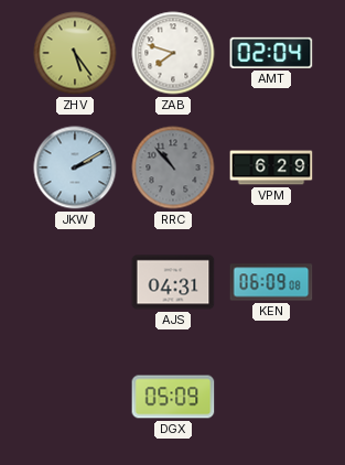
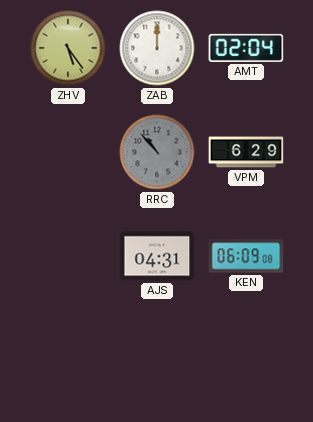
ZAB: 7:48 -> 12:00 (157, 48)
JKW: 2:10 -> none (75, 167)
DGX: 05:09 -> none (173, 397)
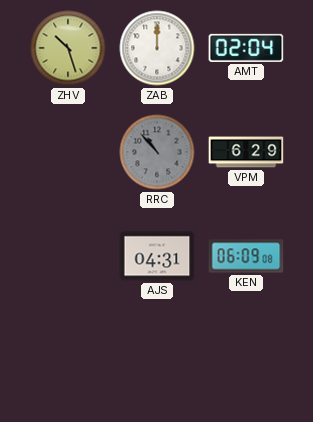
ZHV: 5:24 -> 10:27 (68, 48)
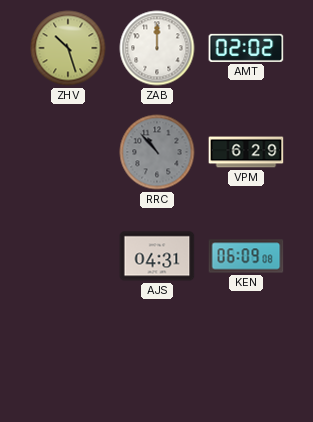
AMT: 02:04 -> 02:02 (246, 48)
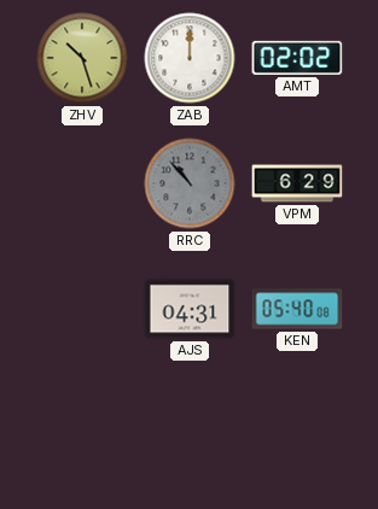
KEN: 06:09 -> 05:40 (297, 309)
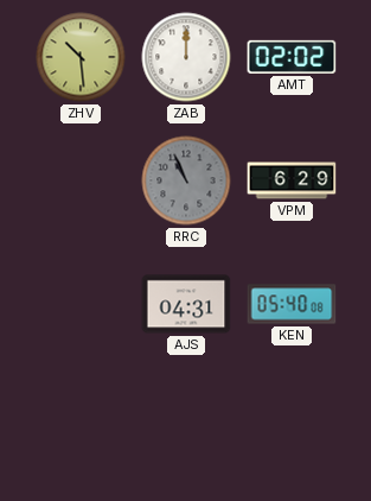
ZHV: 10:27 -> 10:29 (81, 57)
RRC: 10:53 -> 10:56 (186, 180)
